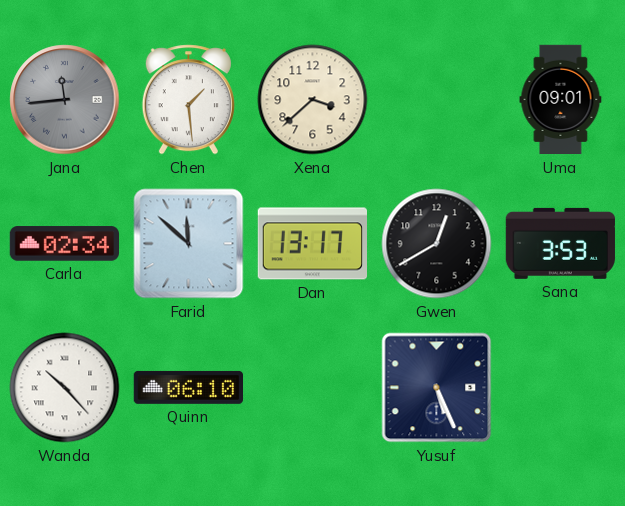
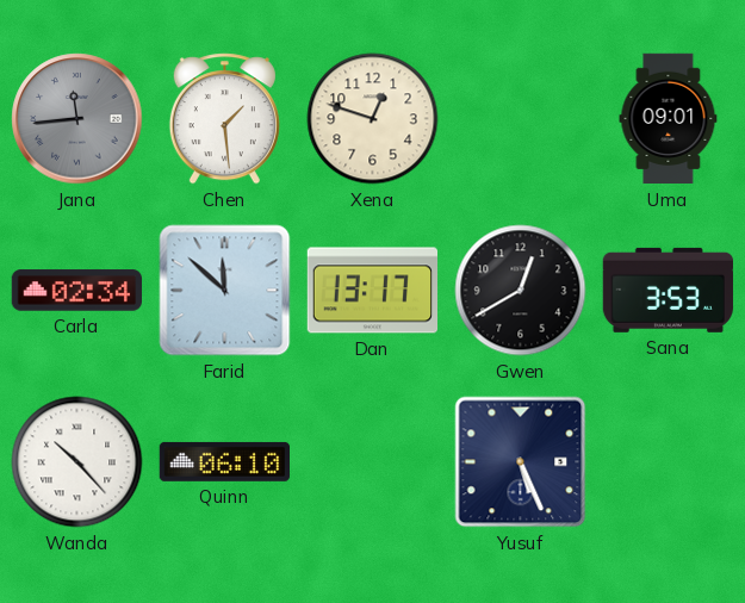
Xena: 3:38 -> 12:48 (373, 119)
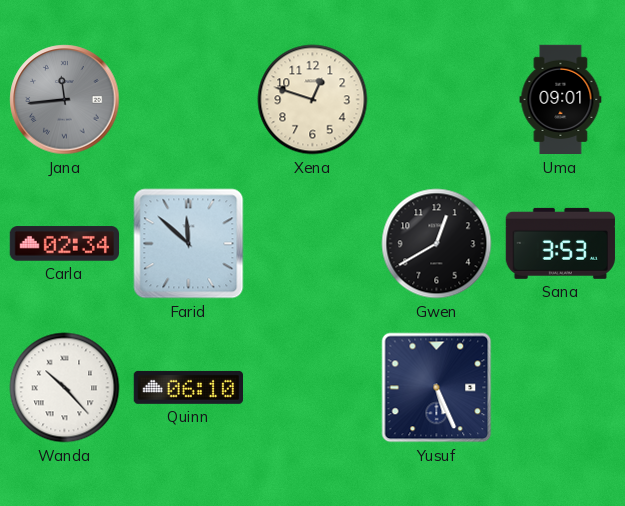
Chen: 1:29 -> none (224, 119)
Dan: 13:17 -> none (372, 291)
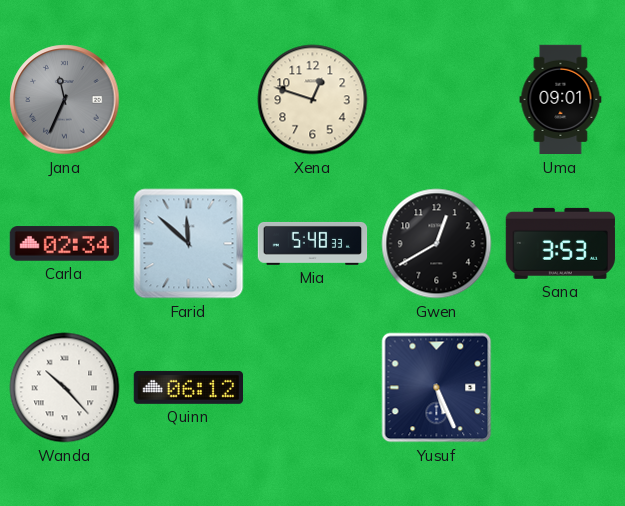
Jana: 11:44 -> 11:34 (65, 100)
Mia: none -> 5:48 (313, 244)
Quinn: 06:10 -> 06:12 (188, 387)
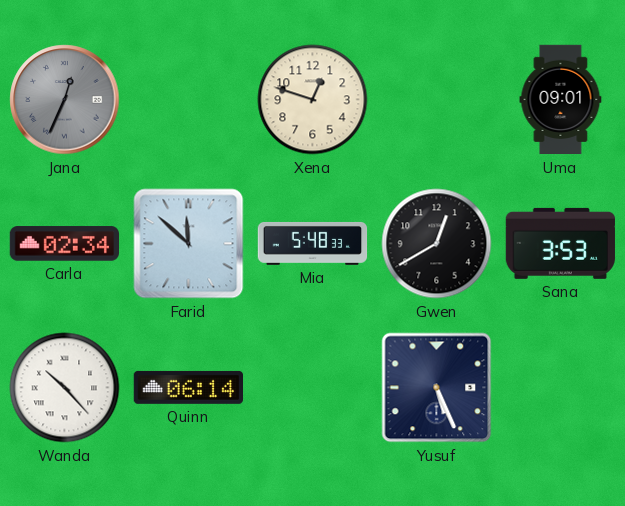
Jana: 11:34 -> 12:34 (65, 100)
Quinn: 06:12 -> 06:14 (188, 387)
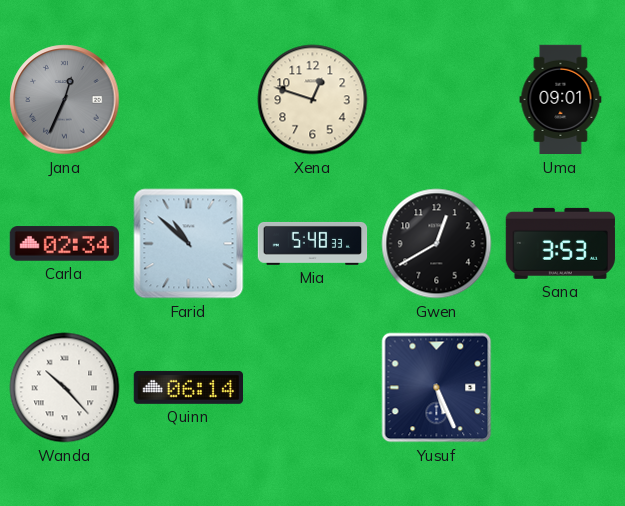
Farid: 11:52 -> 10:52 (189, 244)
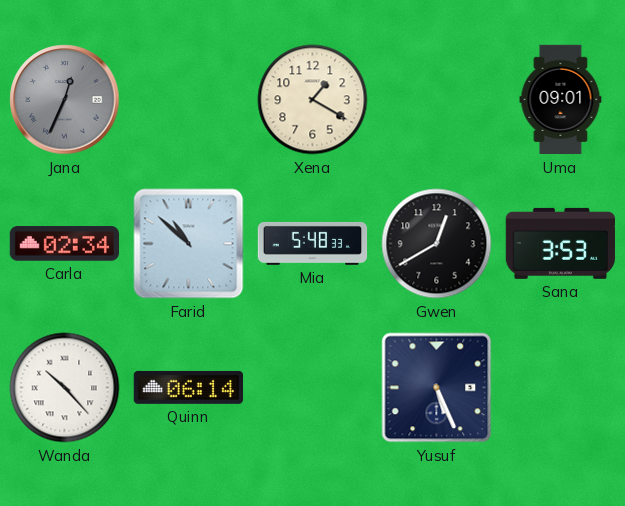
Xena: 12:48 -> 1:20 (313, 100)
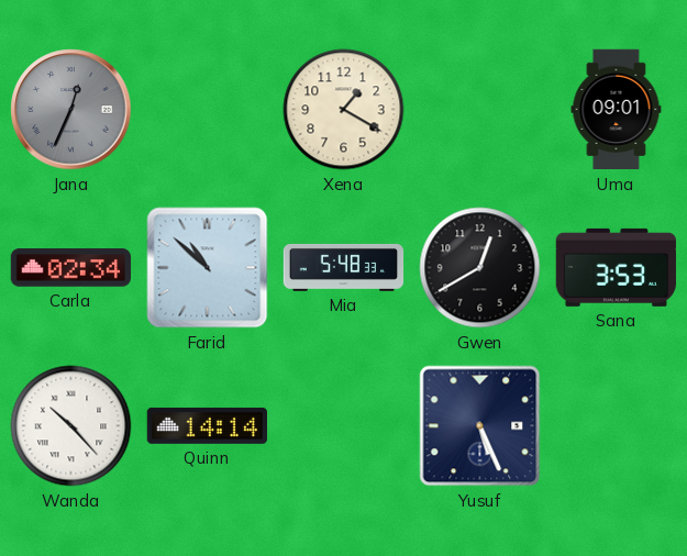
Quinn: 06:14 -> 14:14 (207, 425)
